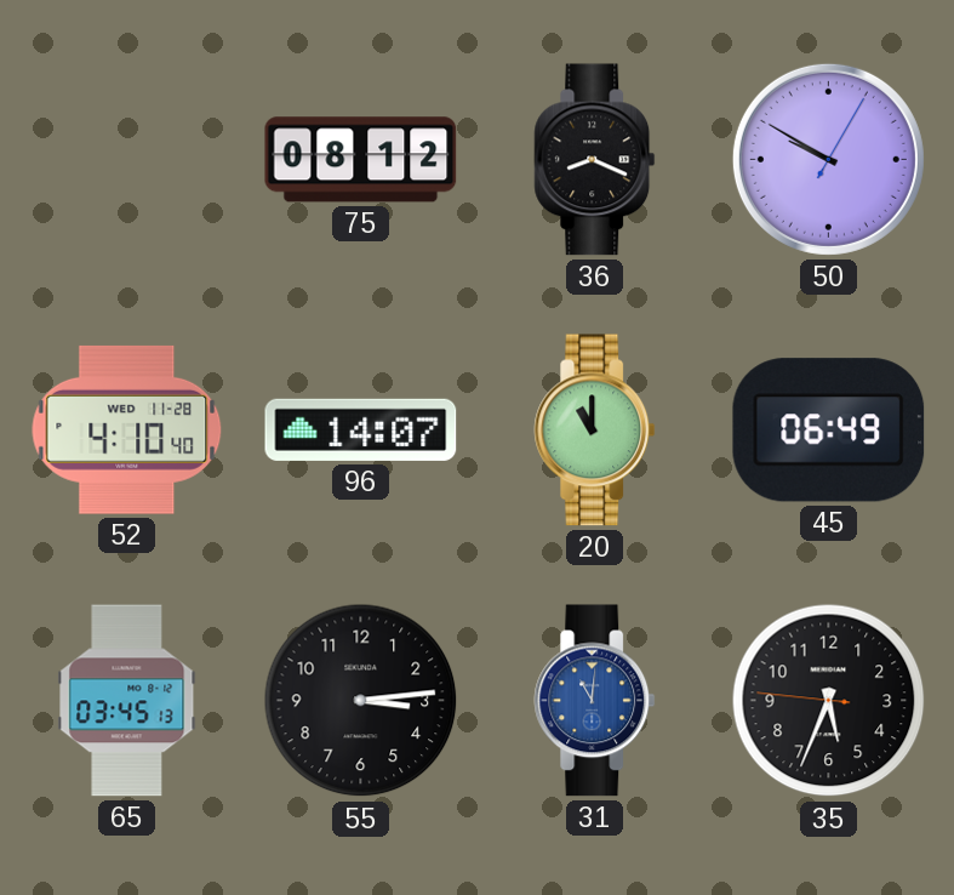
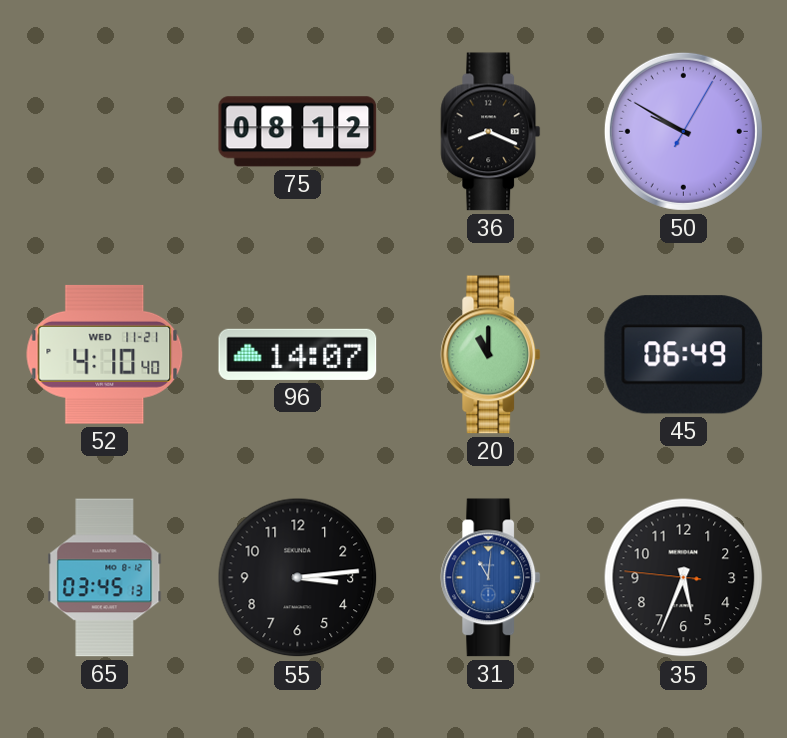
52 date: WED 11-28 -> WED 11-21 (105, 354)
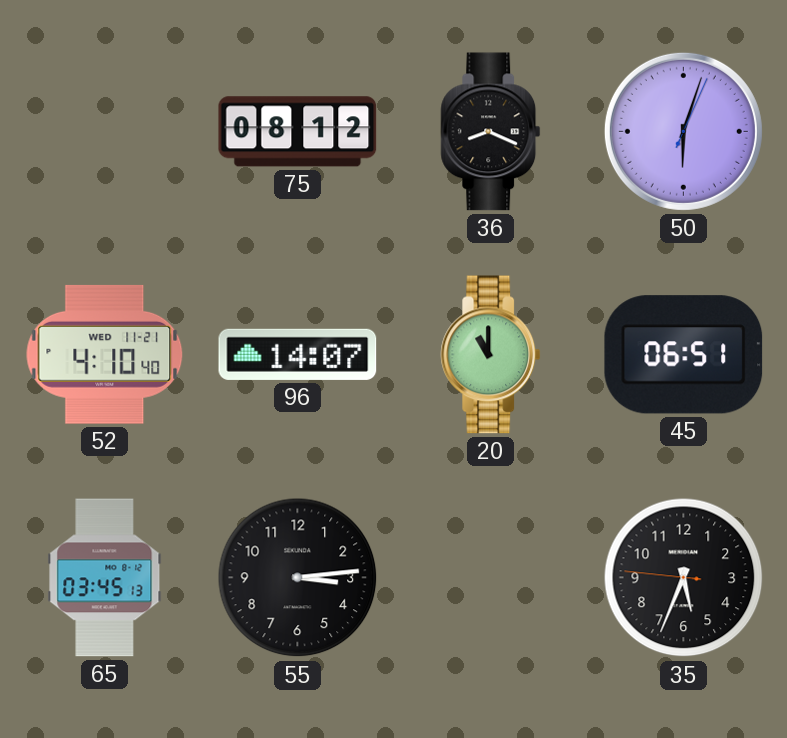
50: 9:50 -> 6:03 (683, 131)
45: 06:49 -> 06:51 (684, 355)
31: 11:01 -> none (491, 578)
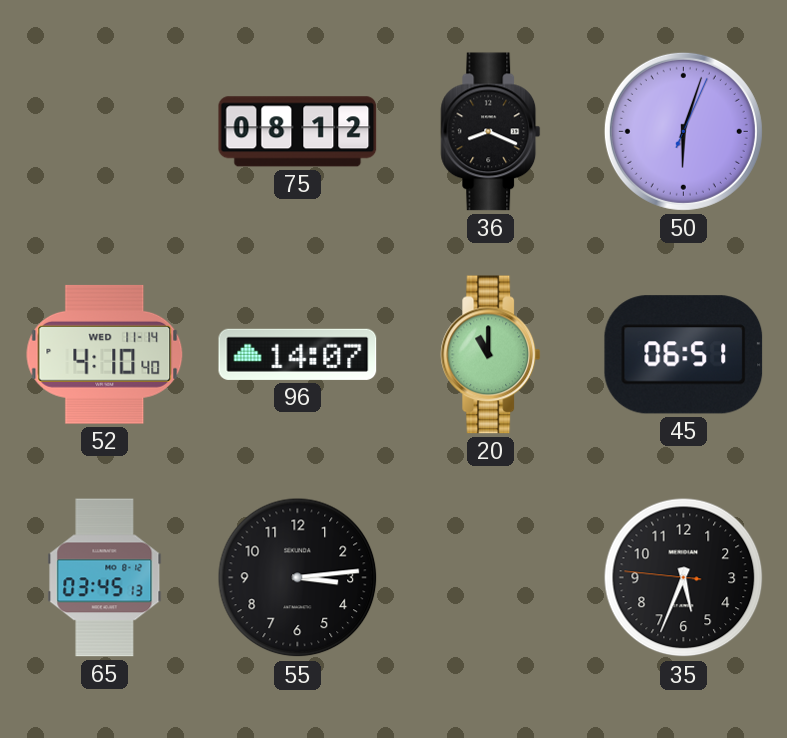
52 date: WED 11-21 -> WED 11-14 (105, 354)
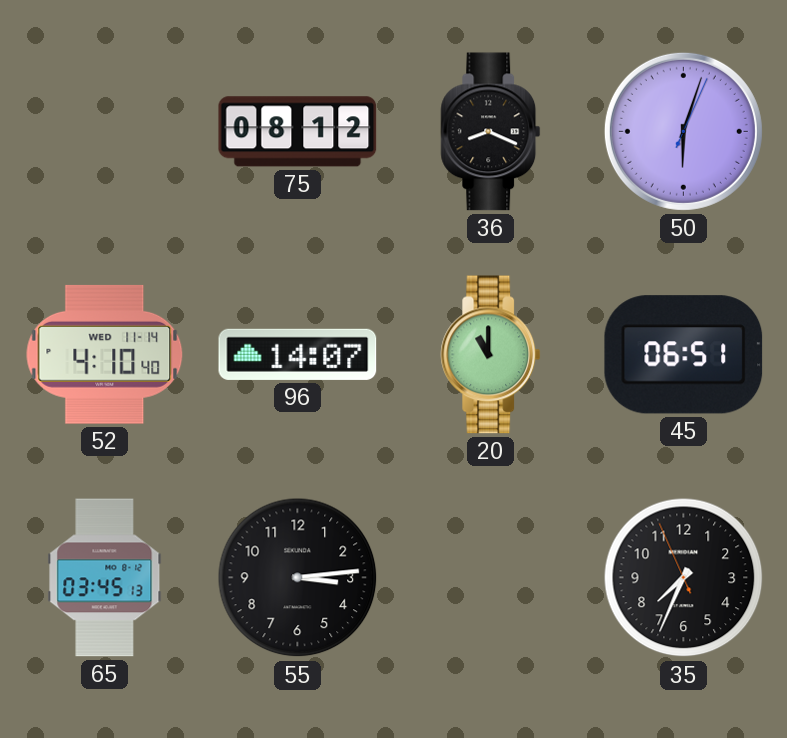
35: 5:33 -> 7:33 (684, 578)
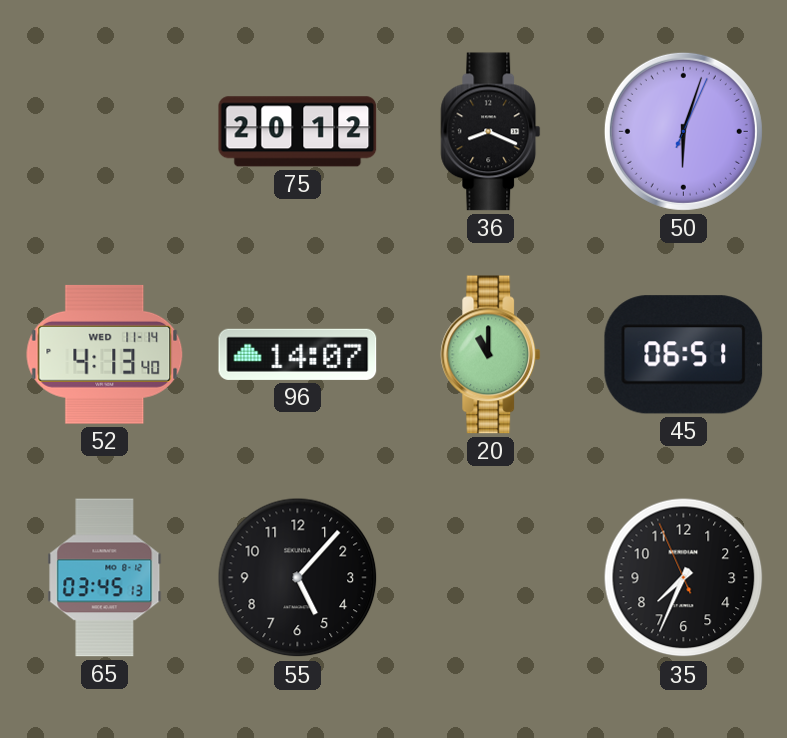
75: 08:12 -> 20:12 (298, 132)
52: 4:10 -> 4:13 (105, 354)
55: 3:14 -> 5:07 (298, 578)
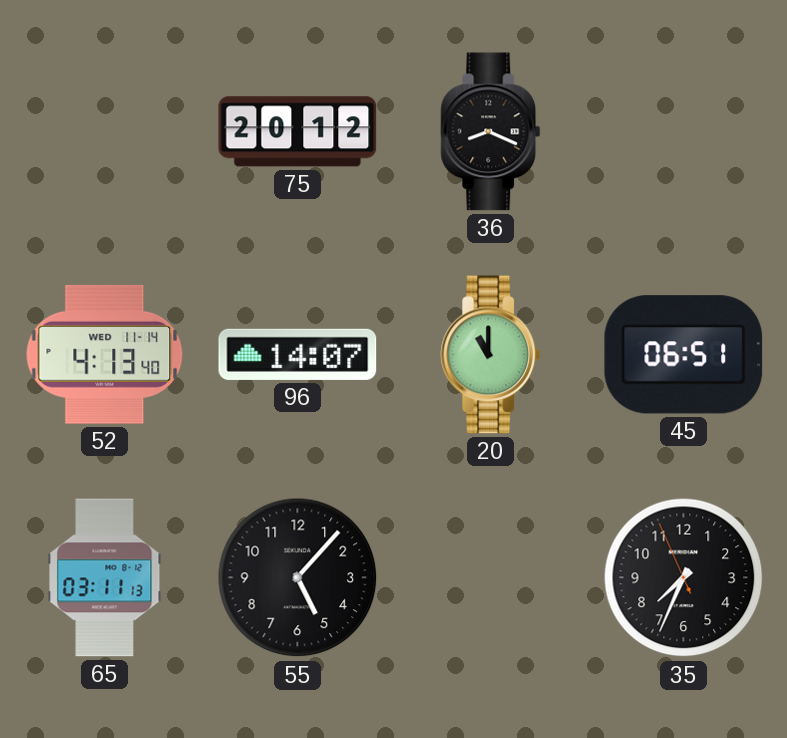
50: 6:03 -> none (683, 131)
65: 03:45 -> 03:11 (105, 578)
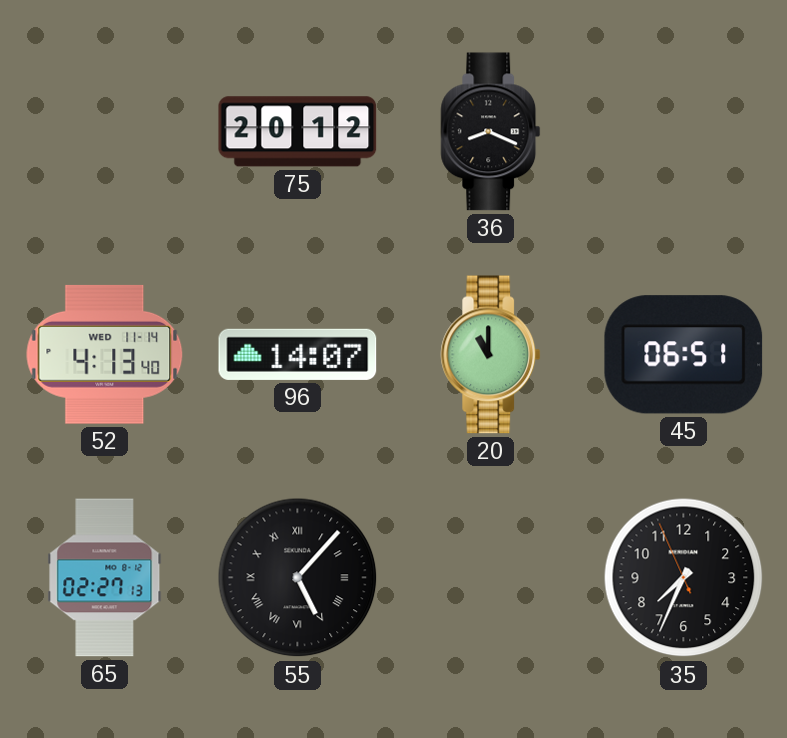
65: 03:11 -> 02:27 (105, 578)
55 numerals: Arabic -> Roman (298, 578)
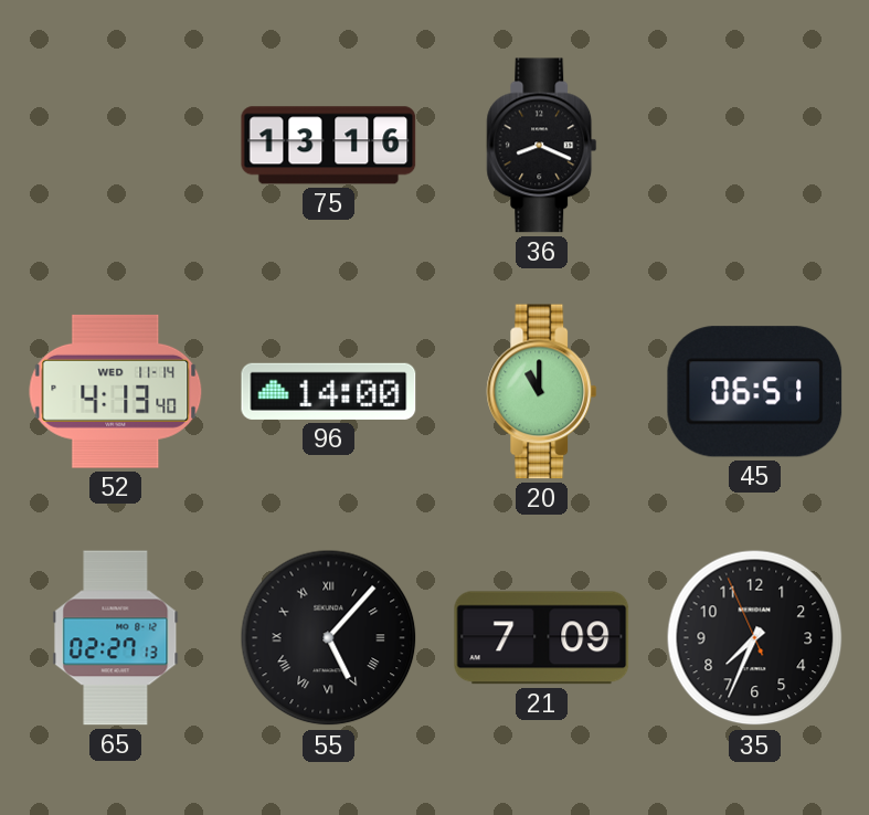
75: 20:12 -> 13:16 (329, 146)
96: 14:07 -> 14:00 (329, 391)
21: none -> 7:09 (542, 638)
